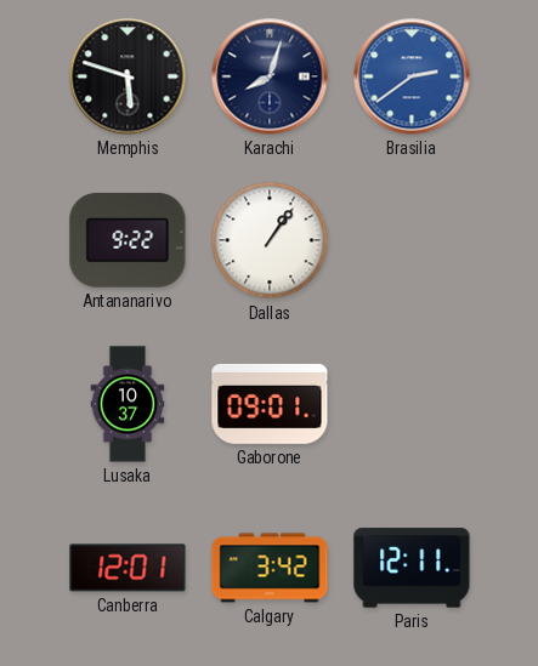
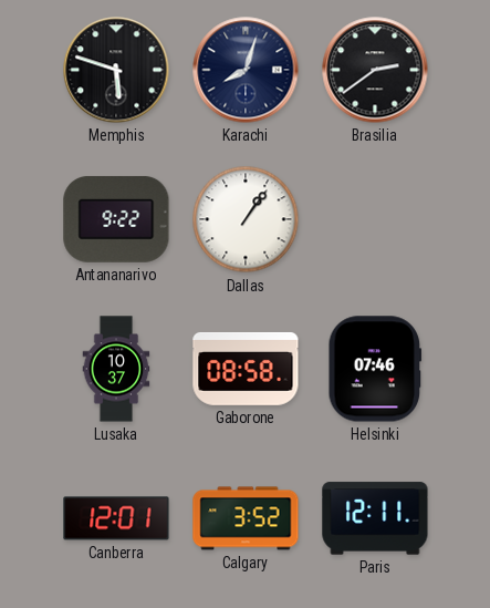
Brasilia dial: blue -> black (375, 70)
Gaborone: 09:01 -> 08:58 (246, 369)
Helsinki: none -> 07:46 (375, 369)
Calgary: 3:42 -> 3:52 (246, 518)
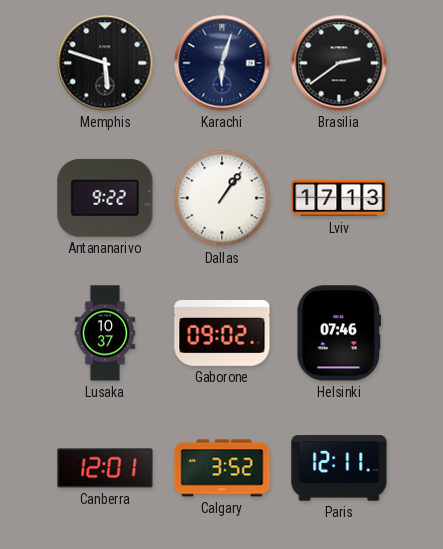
Karachi: 8:03 -> 6:03 (222, 63)
Lviv: none -> 17:13 (339, 198)
Gaborone: 08:58 -> 09:02 (222, 333)
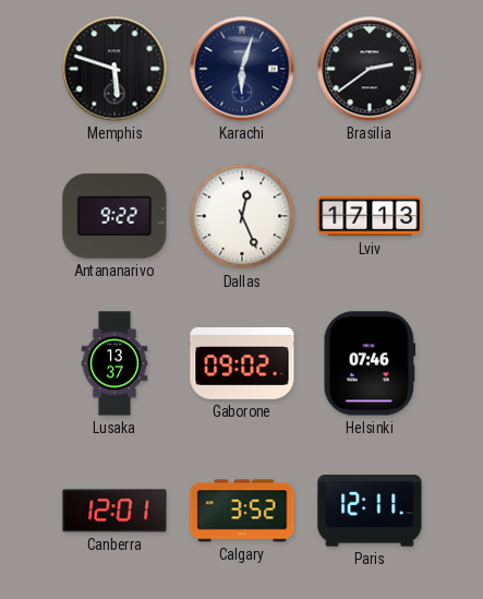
Dallas: 1:06 -> 12:26 (242, 216)
Lusaka: 10:37 -> 13:37 (114, 363)
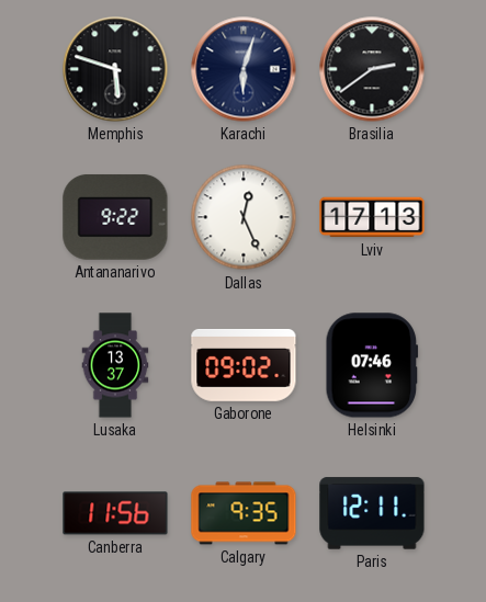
Canberra: 12:01 -> 11:56 (115, 513)
Calgary: 3:52 -> 9:35 (244, 513)
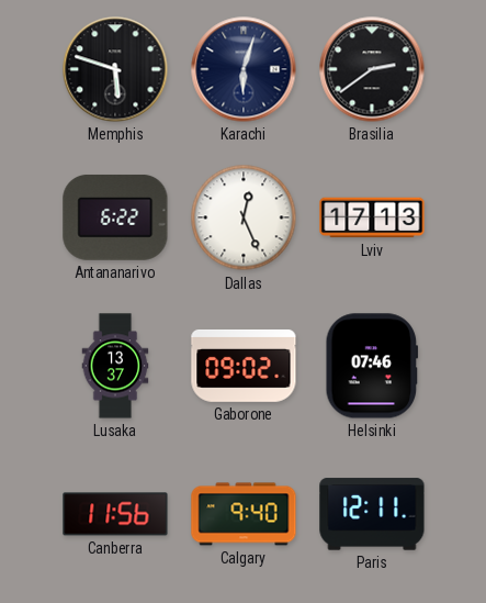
Antananarivo: 9:22 -> 6:22 (115, 217)
Calgary: 9:35 -> 9:40 (244, 514)
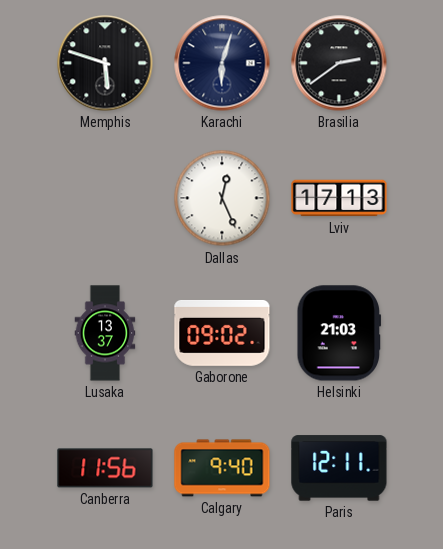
Antananarivo: 6:22 -> none (115, 217)
Helsinki: 07:46 -> 21:03 (339, 333)
